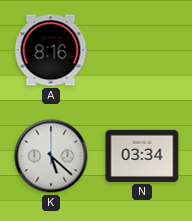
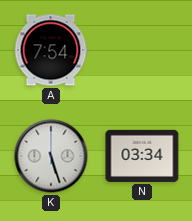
A: 8:16 -> 7:54 (51, 50)
K: 5:22 -> 5:27 (51, 156)
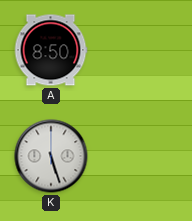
A: 7:54 -> 8:50 (51, 50)
N: 03:34 -> none (142, 156)
